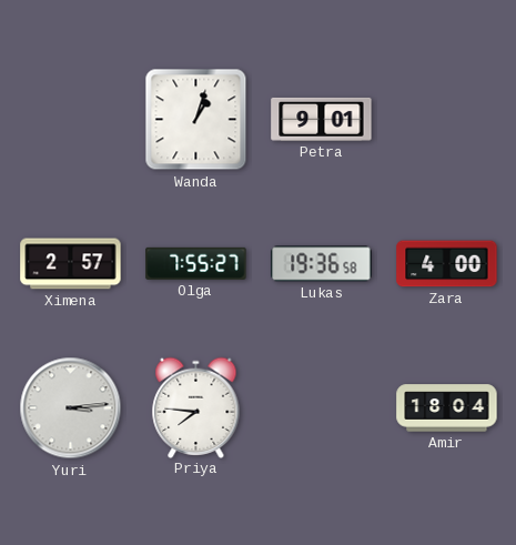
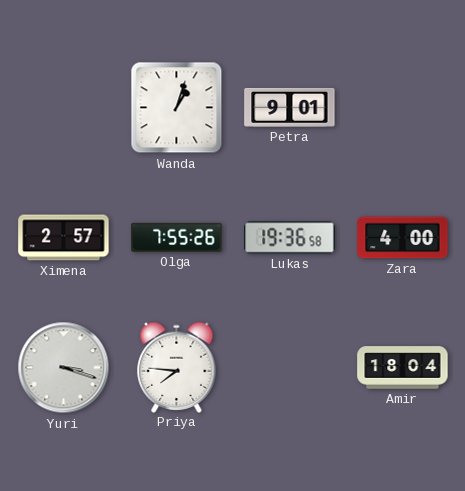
Olga: 7:55:27 -> 7:55:26 (177, 237)
Yuri: 3:14 -> 3:18 (64, 368)
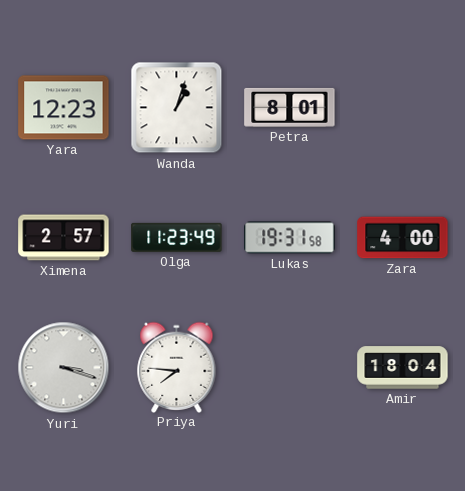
Yara: none -> 12:23 (64, 108)
Petra: 9:01 -> 8:01 (290, 107)
Olga: 7:55 -> 11:23 (177, 237)
Lukas: 19:36 -> 19:31 (290, 238)
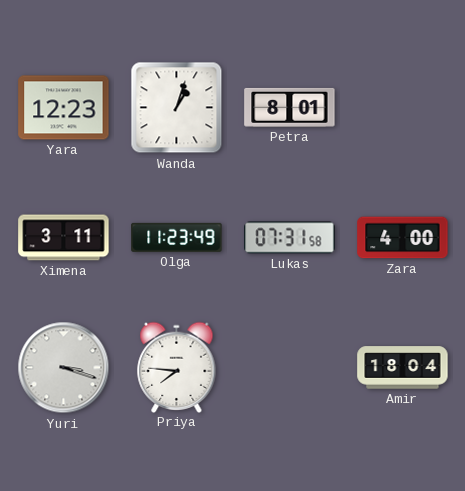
Ximena: 2:57 -> 3:11 (64, 238)
Lukas: 19:31 -> 07:31 (290, 238)
